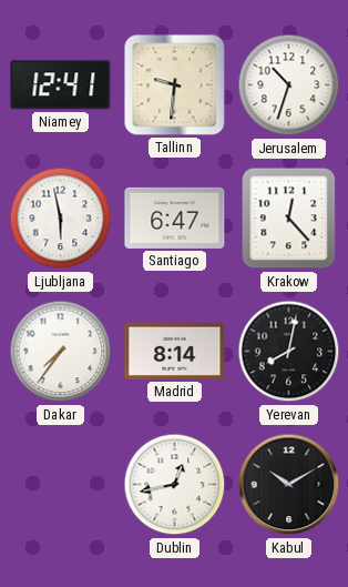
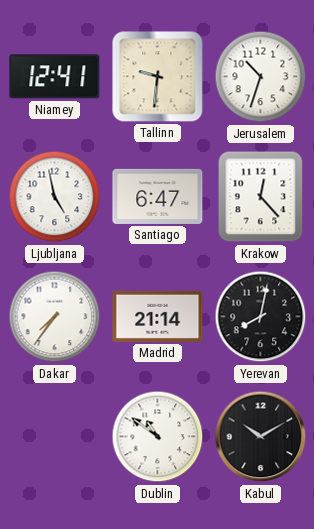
Ljubljana: 5:58 -> 4:58 (55, 197)
Madrid: 8:14 -> 21:14 (158, 316)
Dublin: 12:43 -> 10:51 (158, 437)
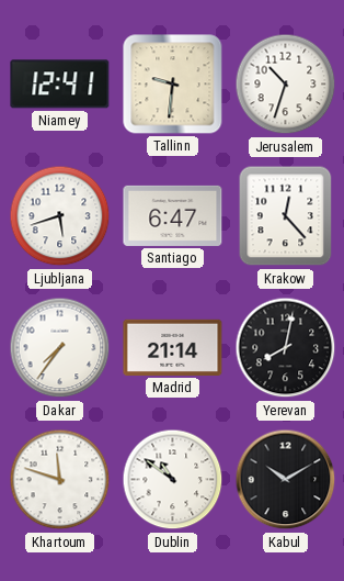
Ljubljana: 4:58 -> 5:42 (60, 216)
Khartoum: none -> 11:48 (60, 480)
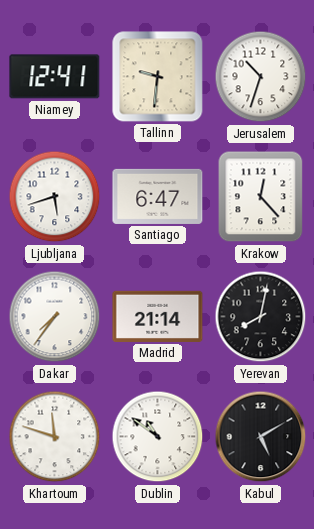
Kabul: 10:10 -> 5:10 (261, 437)
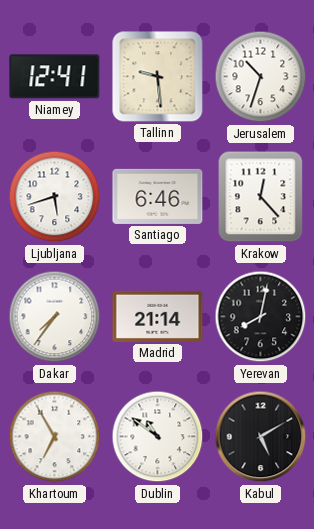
Tallinn: 9:31 -> 9:29 (158, 77)
Santiago: 6:47 -> 6:46 (158, 196)
Khartoum: 11:48 -> 6:55 (55, 437)
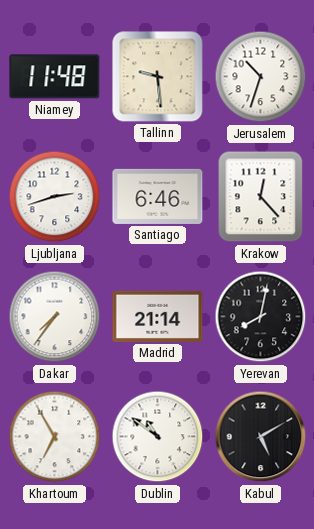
Niamey: 12:41 -> 11:48 (55, 77)
Ljubljana: 5:42 -> 2:42 (55, 197)
